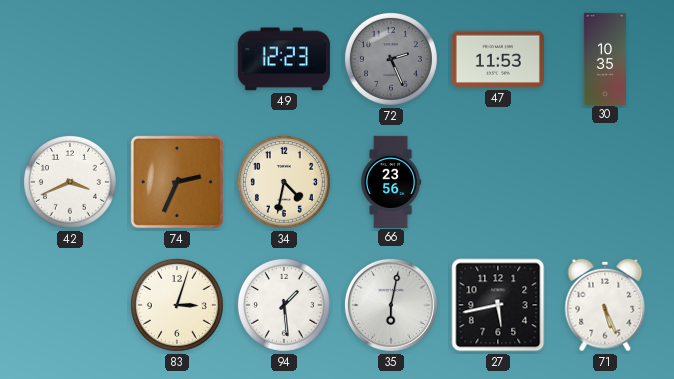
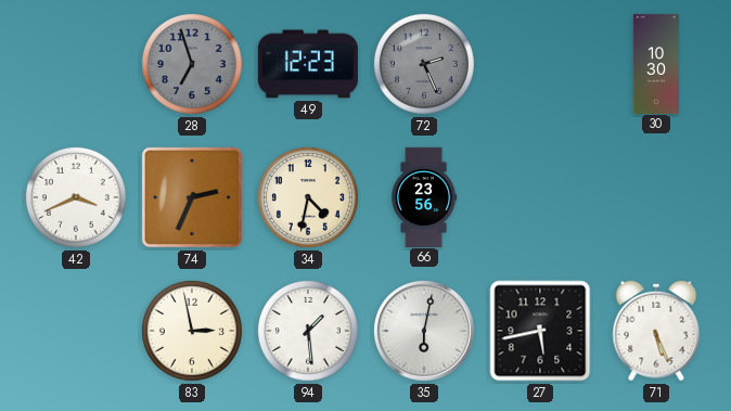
28: none -> 6:57 (192, 64)
47: 11:53 -> none (498, 59)
30: 10:35 -> 10:30 (655, 63)
83: 3:03 -> 2:58 (192, 331)
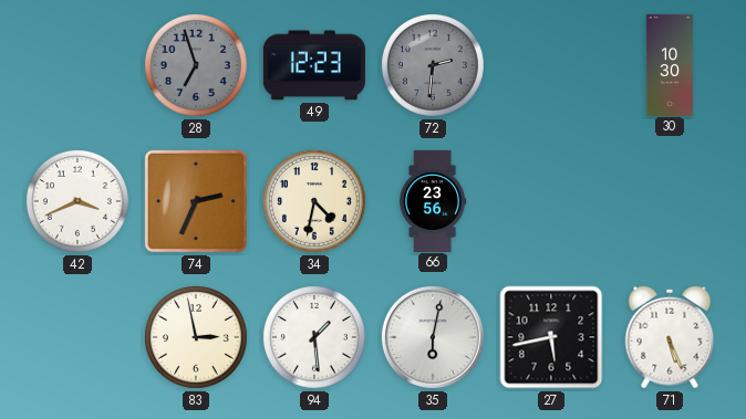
72: 2:26 -> 2:31 (433, 65)
